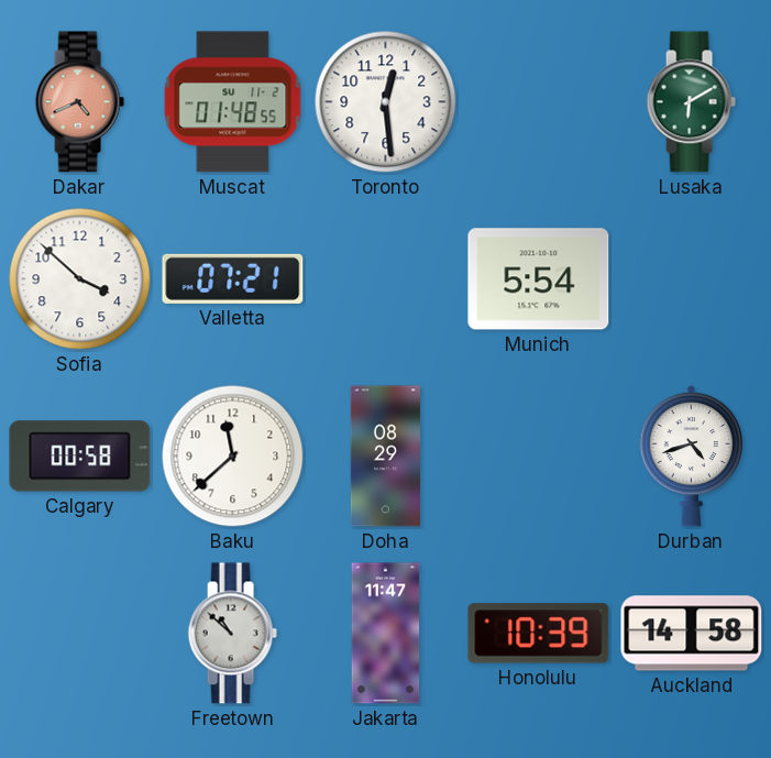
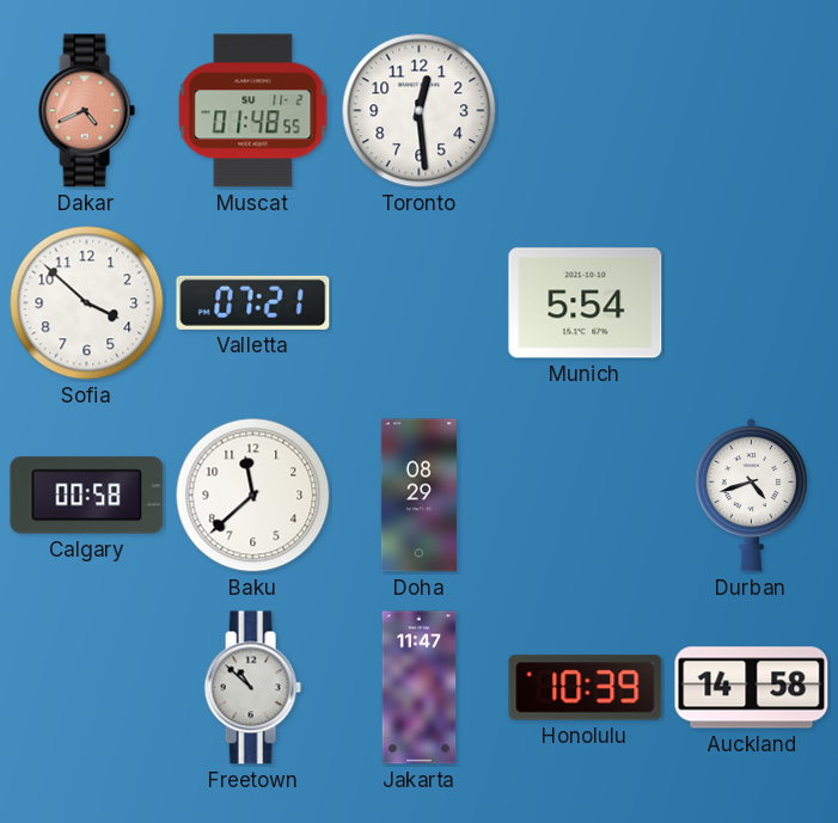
Lusaka: 6:10 -> none (691, 102)
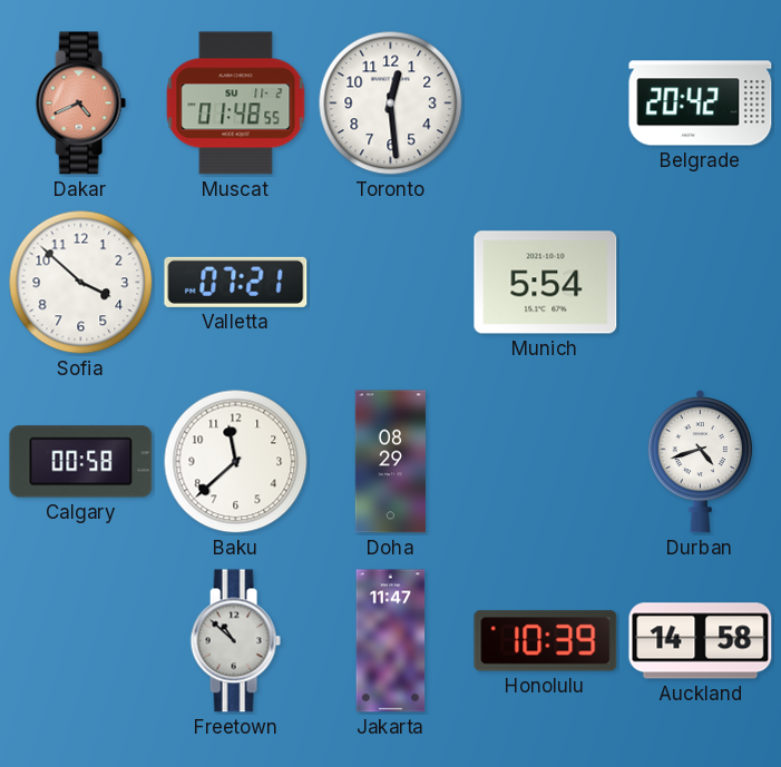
Belgrade: none -> 20:42 (701, 104)
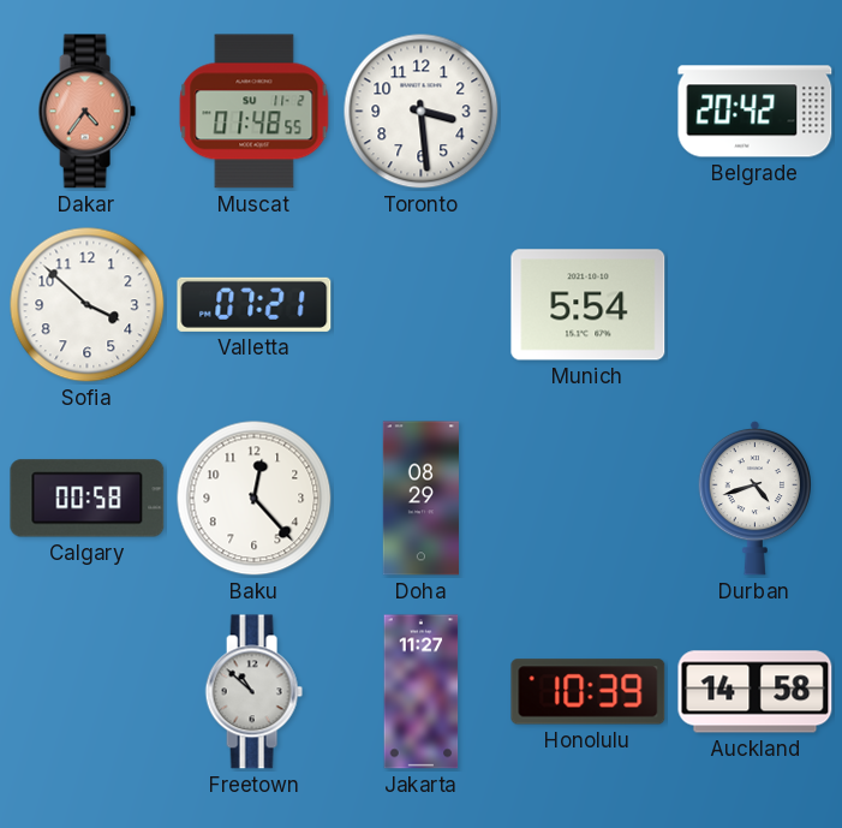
Dakar: 4:41 -> 4:36 (86, 112)
Toronto: 12:29 -> 3:29 (422, 112)
Baku: 11:38 -> 12:23 (255, 499)
Jakarta: 11:47 -> 11:27 (422, 692)
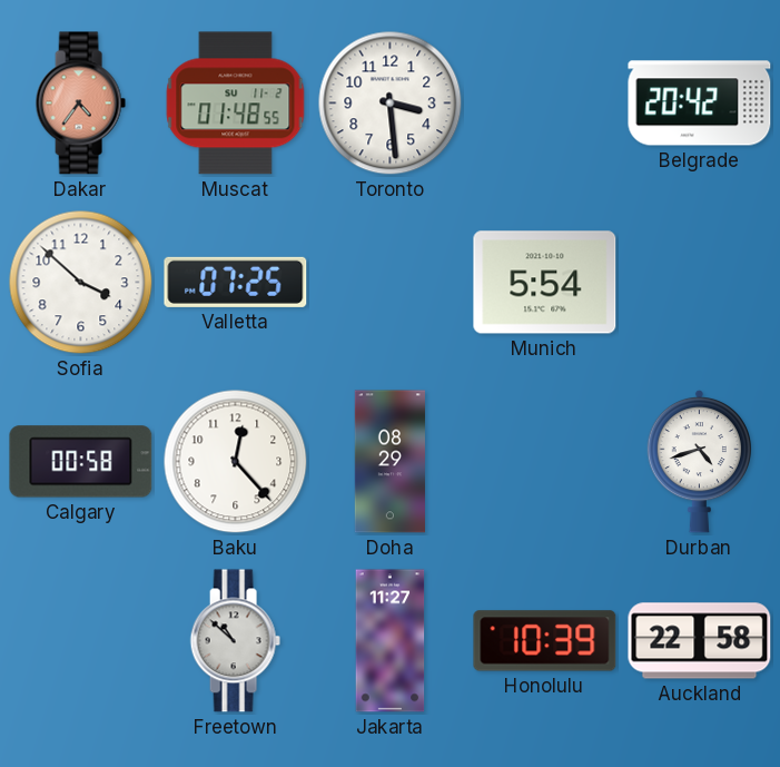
Valletta: 07:21 -> 07:25 (236, 282)
Auckland: 14:58 -> 22:58 (700, 641)
